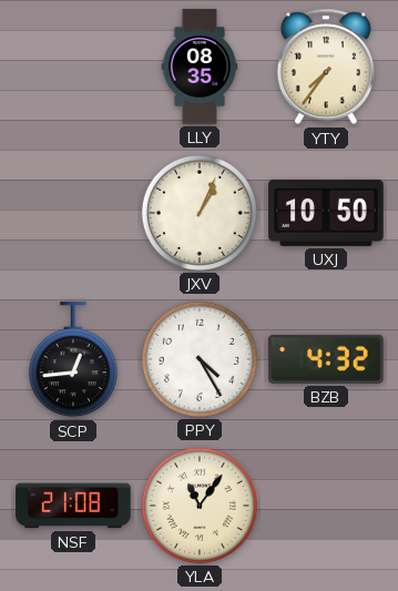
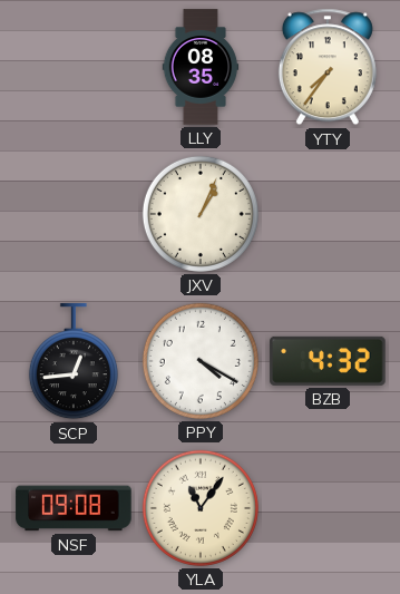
UXJ: 10:50 -> none (326, 213)
PPY: 4:25 -> 4:20 (201, 361)
NSF: 21:08 -> 09:08 (74, 508)
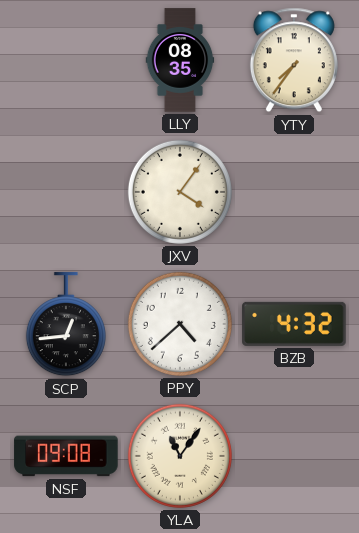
JXV: 1:04 -> 4:06 (180, 192)
PPY: 4:20 -> 4:38 (180, 324)
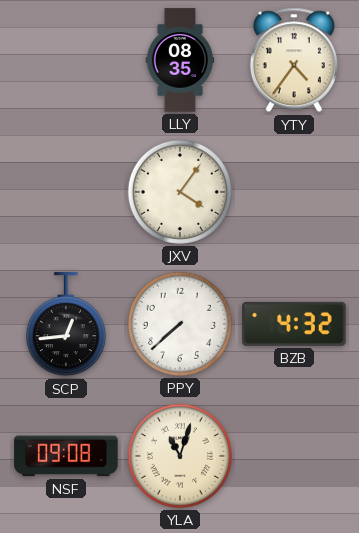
YTY: 7:36 -> 4:36 (294, 60)
PPY: 4:38 -> 7:38 (180, 324)
YLA: 11:06 -> 11:03 (180, 456)
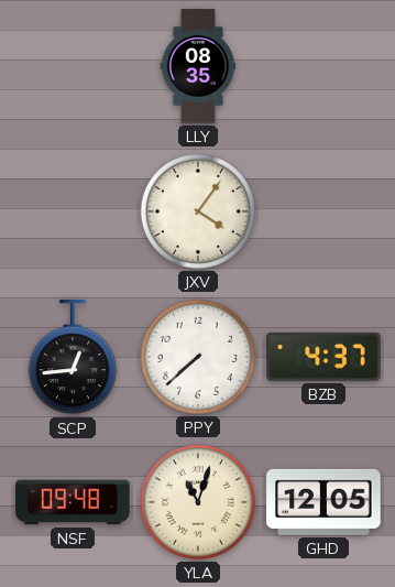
YTY: 4:36 -> none (294, 60)
BZB: 4:32 -> 4:37 (323, 357)
NSF: 09:08 -> 09:48 (73, 502)
GHD: none -> 12:05 (323, 502)
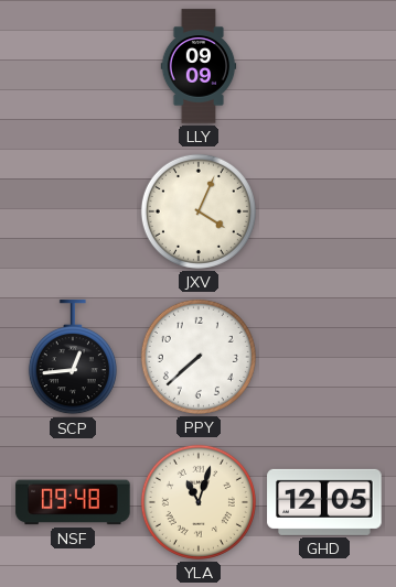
LLY: 08:35 -> 09:09 (199, 66)
JXV: 4:06 -> 4:04 (199, 211)
BZB: 4:37 -> none (323, 357)
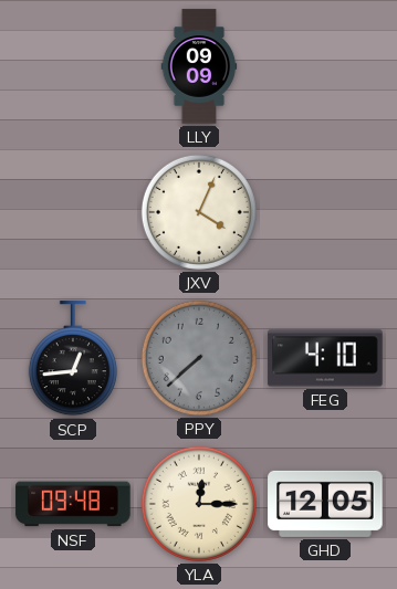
PPY dial: white -> grey (199, 358)
FEG: none -> 4:10 (325, 358)
YLA: 11:03 -> 12:15 (199, 504)
